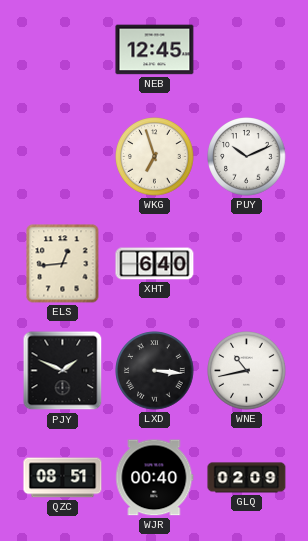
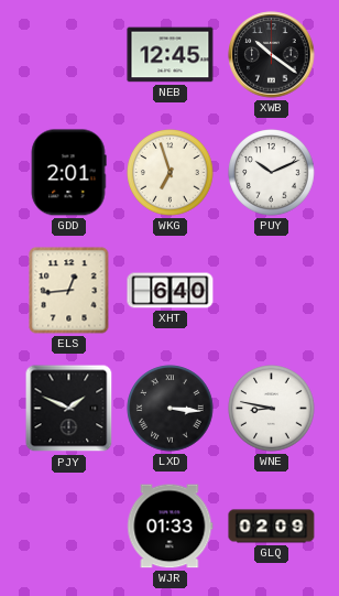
XWB: none -> 10:21 (272, 55)
GDD: none -> 2:01 (68, 173)
WNE: 10:43 -> 8:47 (272, 409)
QZC: 08:51 -> none (63, 478)
WJR: 00:40 -> 01:33 (171, 527)
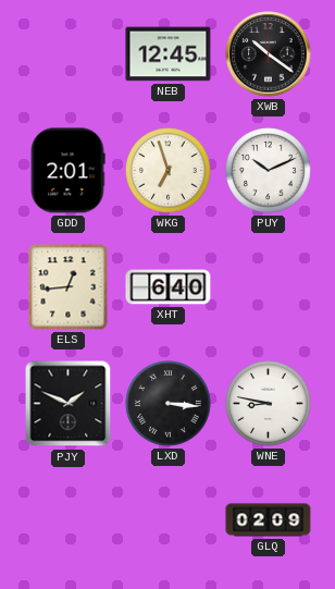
WJR: 01:33 -> none (171, 527)
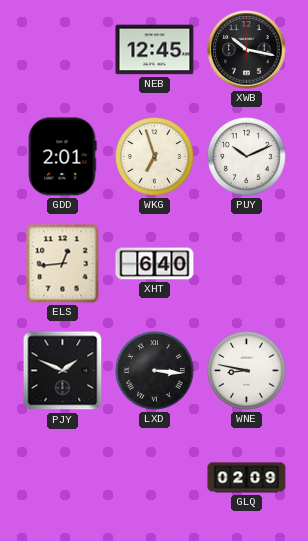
XWB: 10:21 -> 10:17 (247, 50)
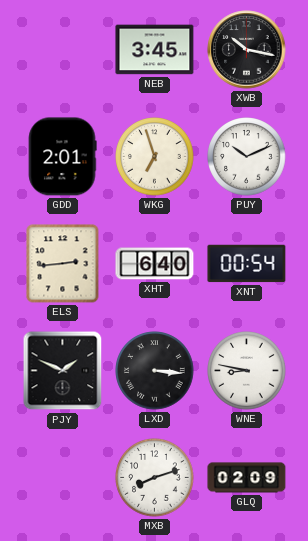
NEB: 12:45 -> 3:45 (155, 50)
ELS: 12:44 -> 2:44 (63, 264)
XNT: none -> 00:54 (247, 264)
MXB: none -> 8:12 (155, 478)
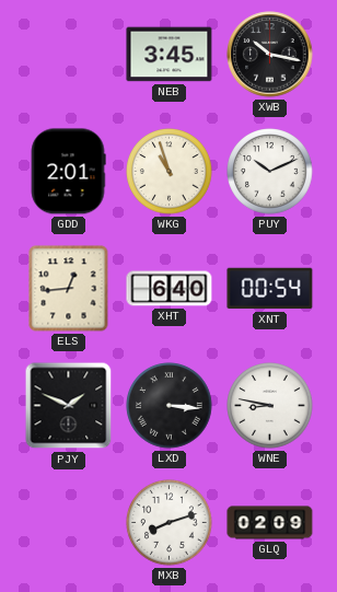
WKG: 6:57 -> 10:57 (170, 172)
ELS: 2:44 -> 12:44 (69, 289)
